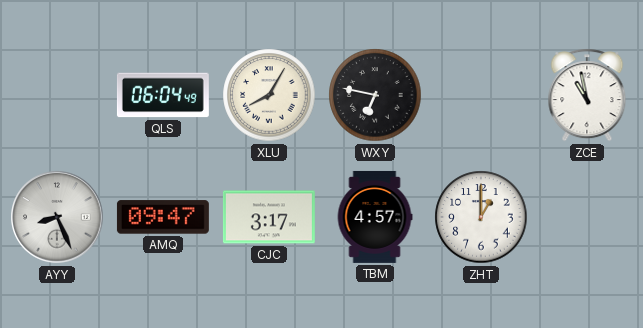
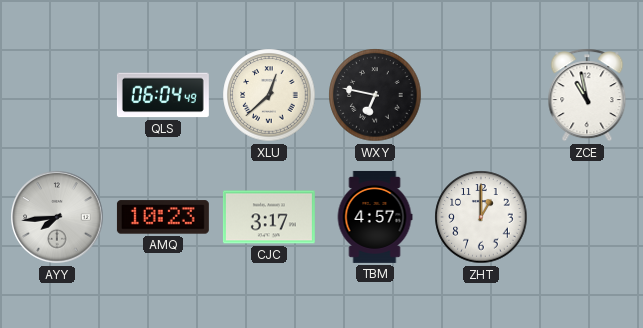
XLU: 8:05 -> 12:38 (269, 95)
AYY: 8:26 -> 7:44 (57, 217)
AMQ: 09:47 -> 10:23 (163, 217)
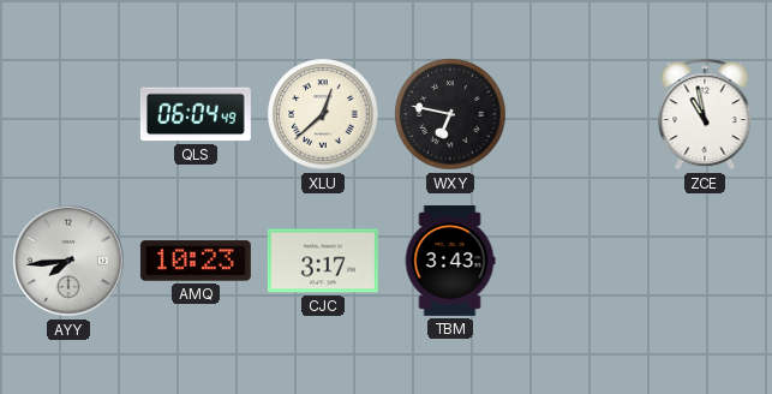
TBM: 4:57 -> 3:43 (450, 261)
ZHT: 1:00 -> none (481, 217)
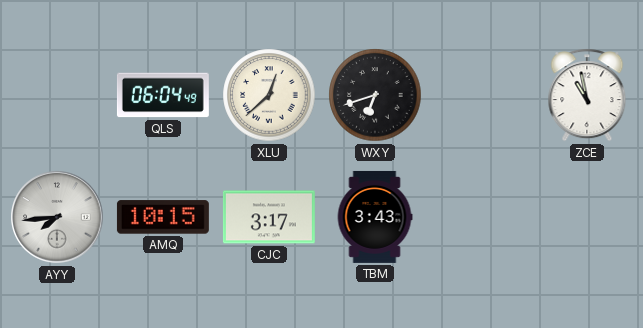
WXY: 6:47 -> 6:42 (375, 95)
AMQ: 10:23 -> 10:15 (163, 217)
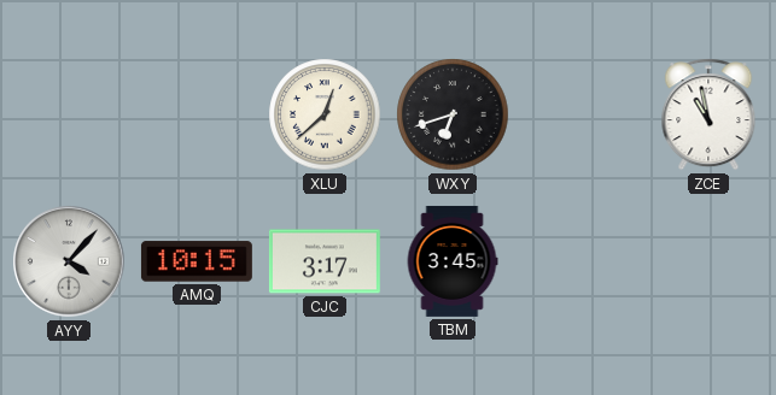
QLS: 06:04 -> none (163, 95)
AYY: 7:44 -> 4:07 (69, 261)
TBM: 3:43 -> 3:45 (453, 261)
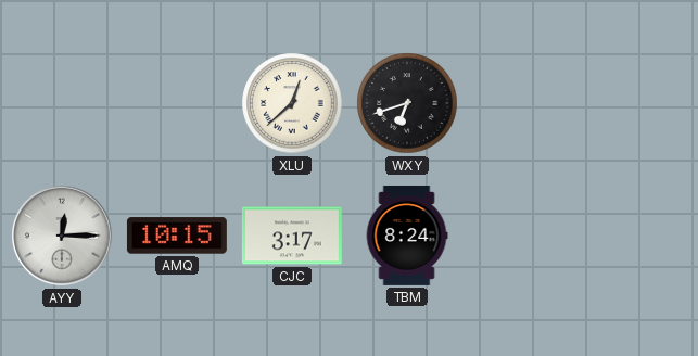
ZCE: 10:58 -> none (708, 114)
AYY: 4:07 -> 12:15 (62, 236)
TBM: 3:45 -> 8:24 (407, 236)
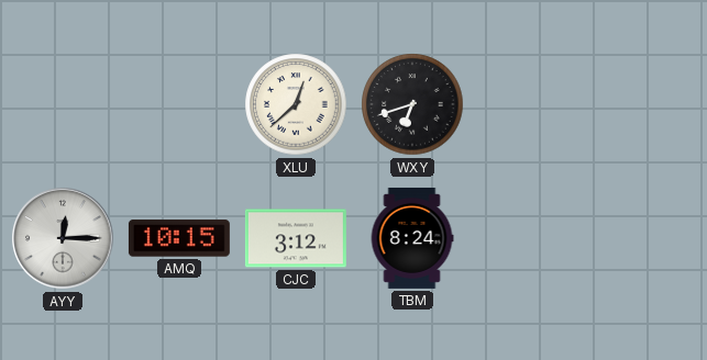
CJC: 3:17 -> 3:12 (296, 238)
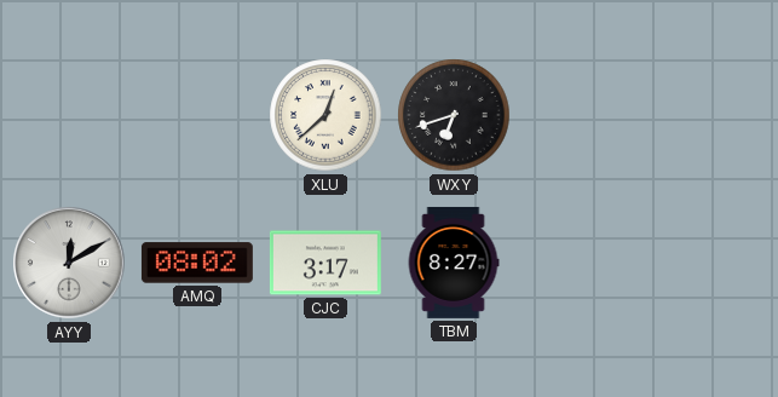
AYY: 12:15 -> 12:10 (69, 263)
AMQ: 10:15 -> 08:02 (197, 263)
CJC: 3:12 -> 3:17 (325, 263)
TBM: 8:24 -> 8:27 (454, 263)
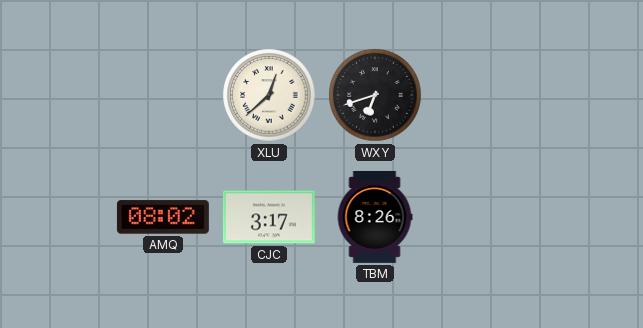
AYY: 12:10 -> none (69, 263)
TBM: 8:27 -> 8:26 (375, 217)
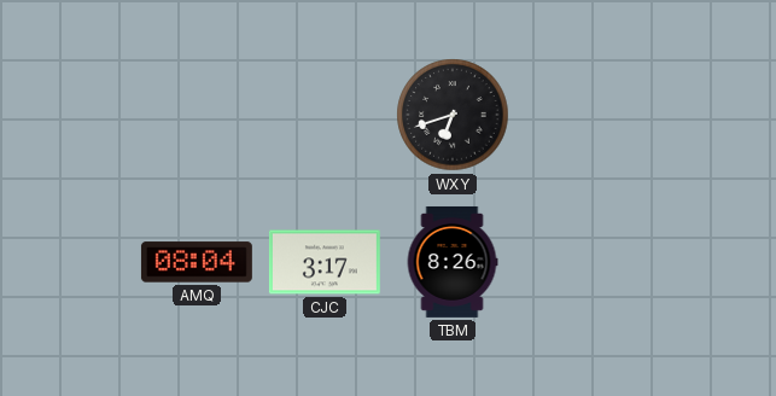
XLU: 12:38 -> none (269, 95)
AMQ: 08:02 -> 08:04 (197, 262)
